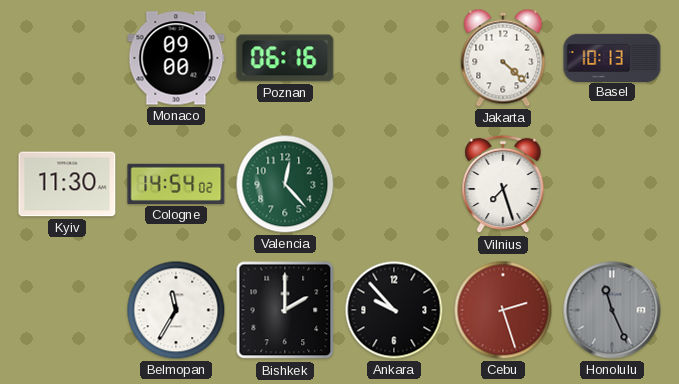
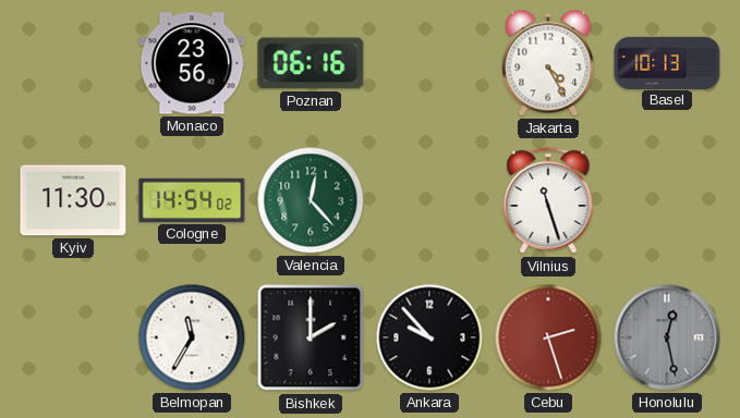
Monaco: 09:00 -> 23:56 (192, 63)
Jakarta: 4:22 -> 4:25 (548, 63)
Vilnius: 7:27 -> 11:27 (548, 200)
Honolulu: 11:26 -> 12:28 (667, 337)
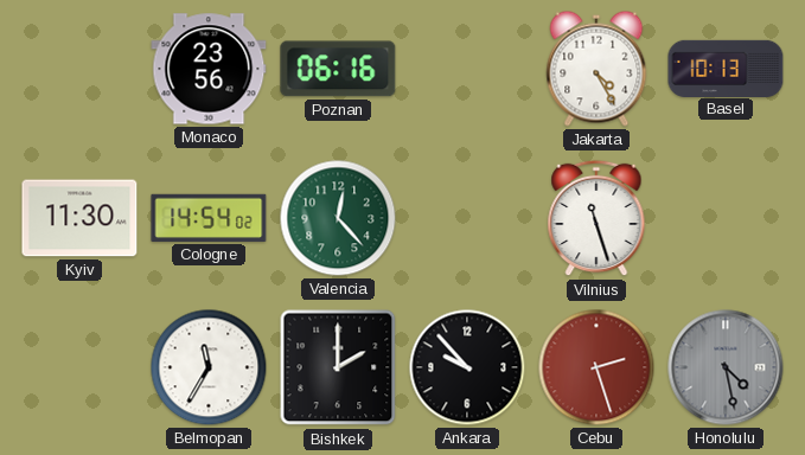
Honolulu: 12:28 -> 4:28 (726, 367)
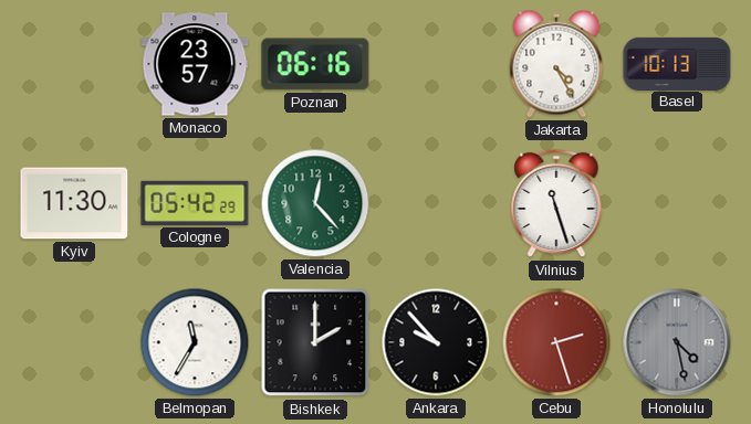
Monaco: 23:56 -> 23:57 (195, 64)
Cologne: 14:54 -> 05:42 (195, 203)
